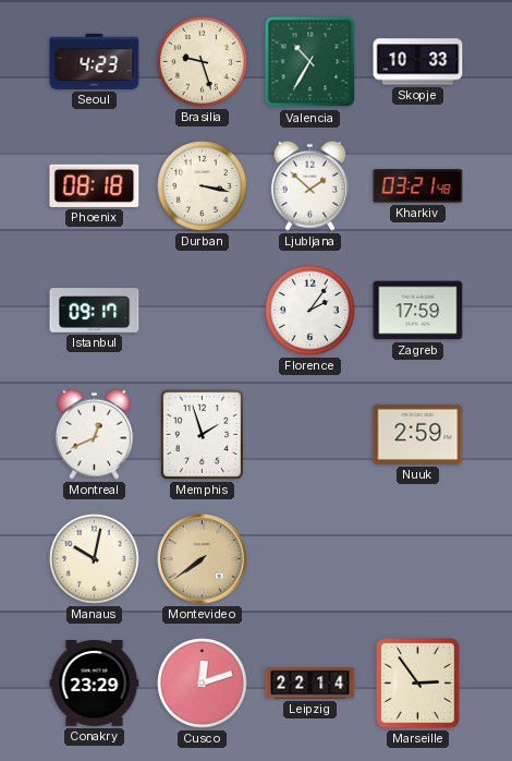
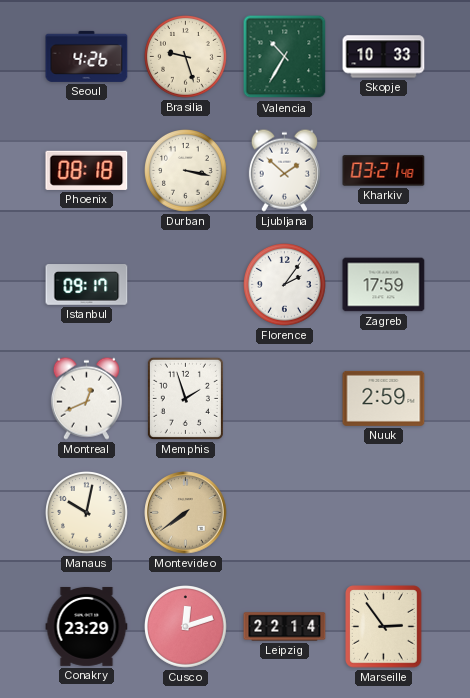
Seoul: 4:23 -> 4:26 (87, 56)
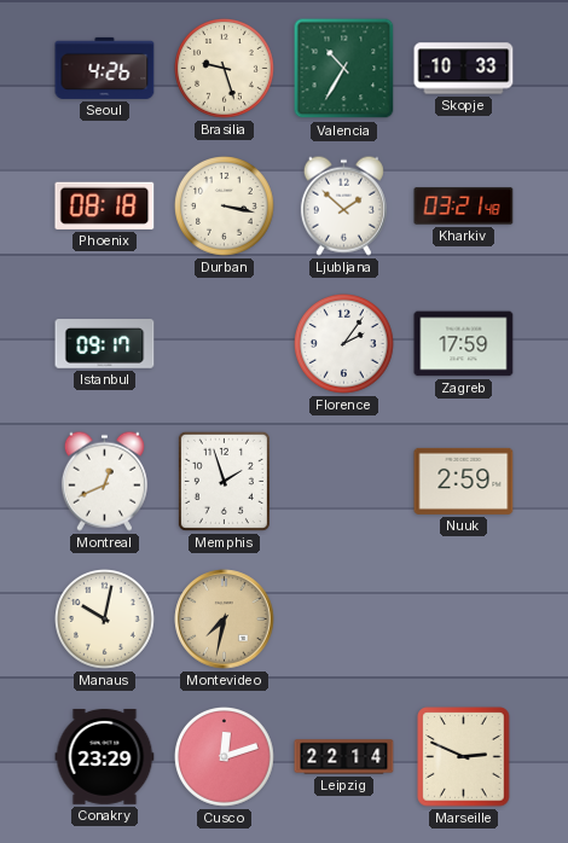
Montevideo: 7:39 -> 7:32 (225, 620)
Marseille: 2:54 -> 2:49 (464, 757)
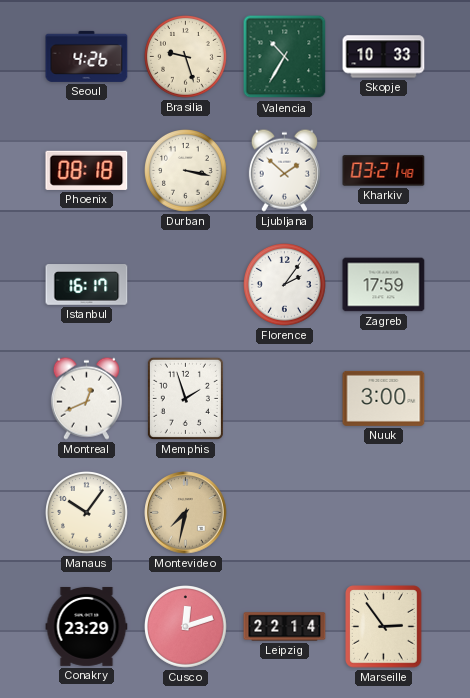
Istanbul: 09:17 -> 16:17 (87, 285)
Nuuk: 2:59 -> 3:00 (384, 398)
Manaus: 10:02 -> 10:06 (87, 513)
Marseille: 2:49 -> 2:54 (384, 627)
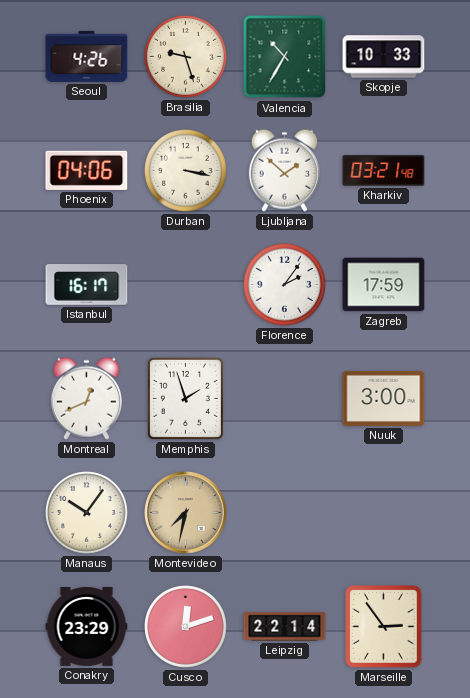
Phoenix: 08:18 -> 04:06 (87, 170)
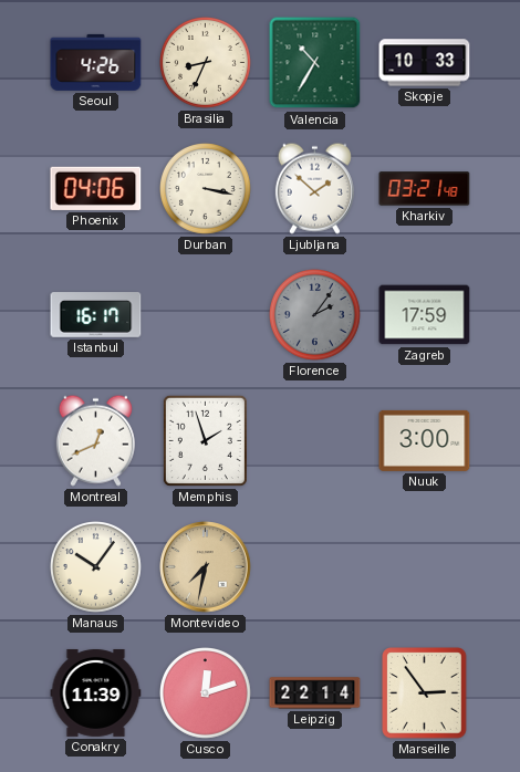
Brasilia: 9:27 -> 8:34 (206, 63)
Florence dial: white -> grey (315, 315)
Conakry: 23:29 -> 11:39 (96, 692)
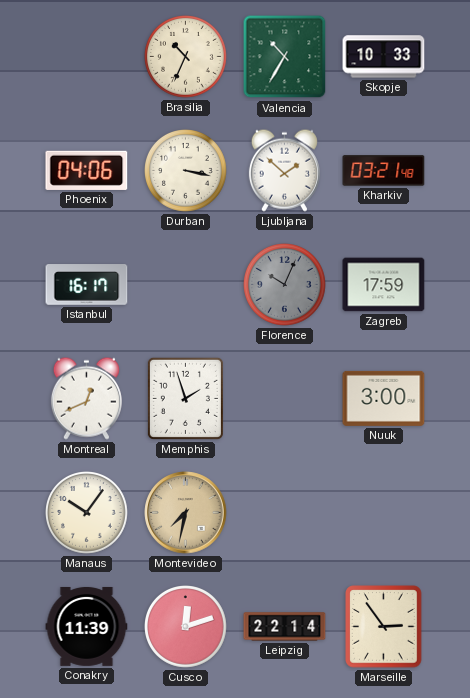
Seoul: 4:26 -> none (96, 62)
Brasilia: 8:34 -> 10:34 (186, 57)
Florence: 2:06 -> 10:04 (285, 285)
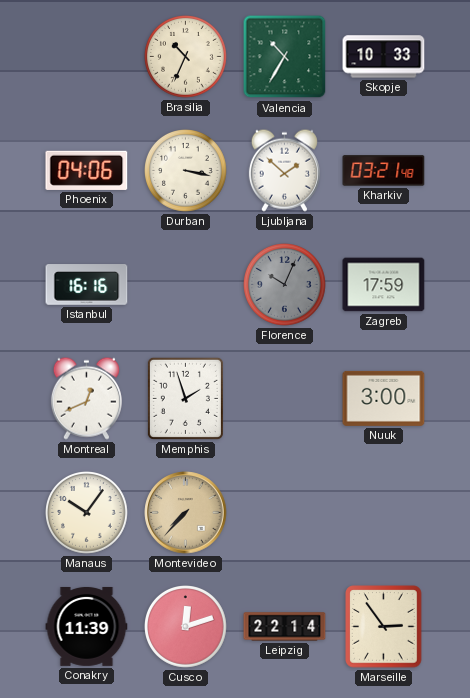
Istanbul: 16:17 -> 16:16 (87, 285)
Montevideo: 7:32 -> 7:37 (186, 513)
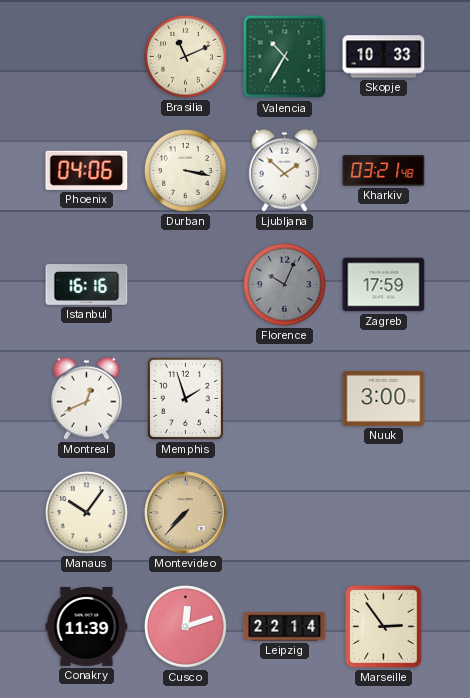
Brasilia: 10:34 -> 11:11 (186, 57)
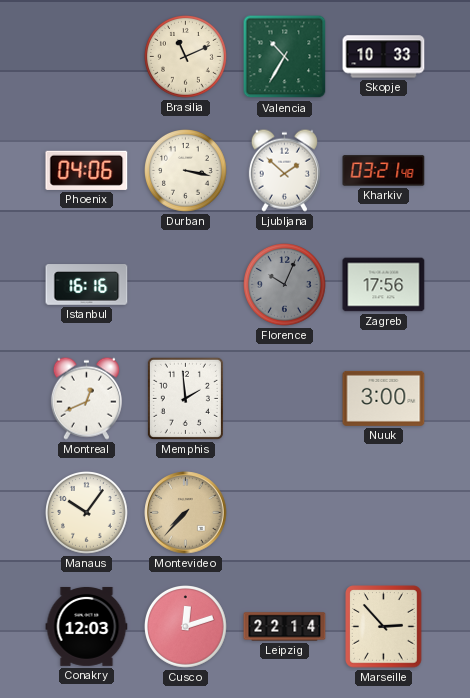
Zagreb: 17:59 -> 17:56 (384, 285)
Memphis: 1:57 -> 1:59 (185, 398)
Conakry: 11:39 -> 12:03 (87, 626)
Marseille: 2:54 -> 2:53 (384, 627)
